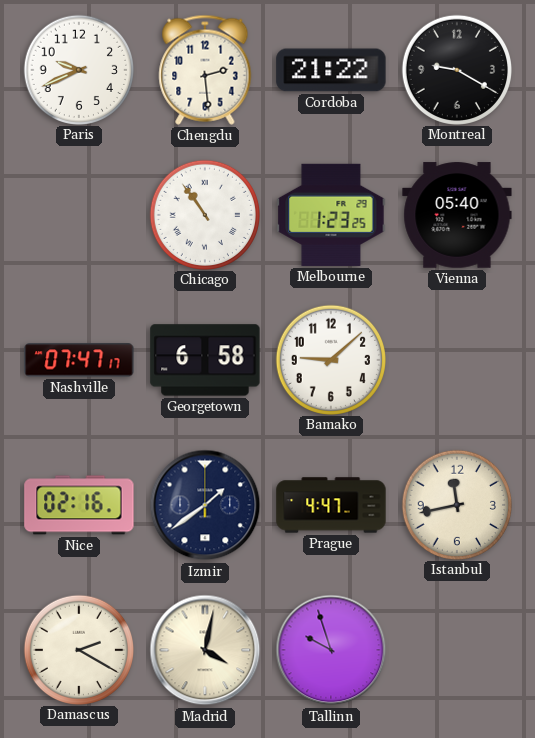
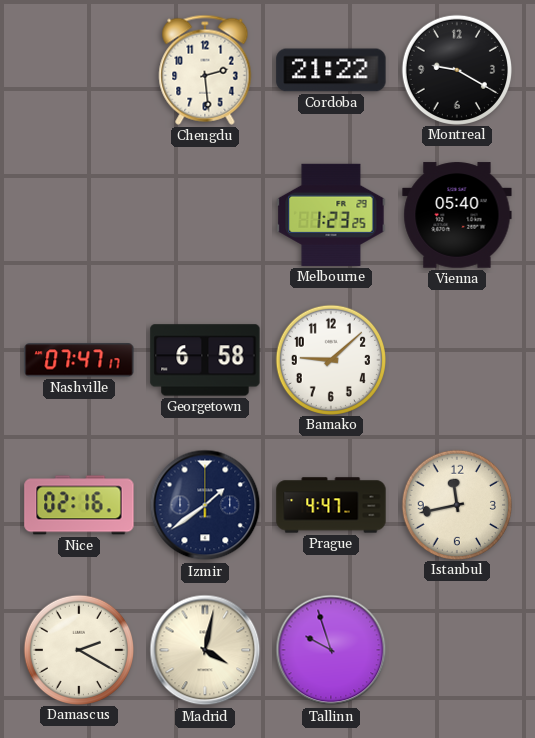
Paris: 9:41 -> none (78, 69)
Chicago: 10:54 -> none (204, 214)
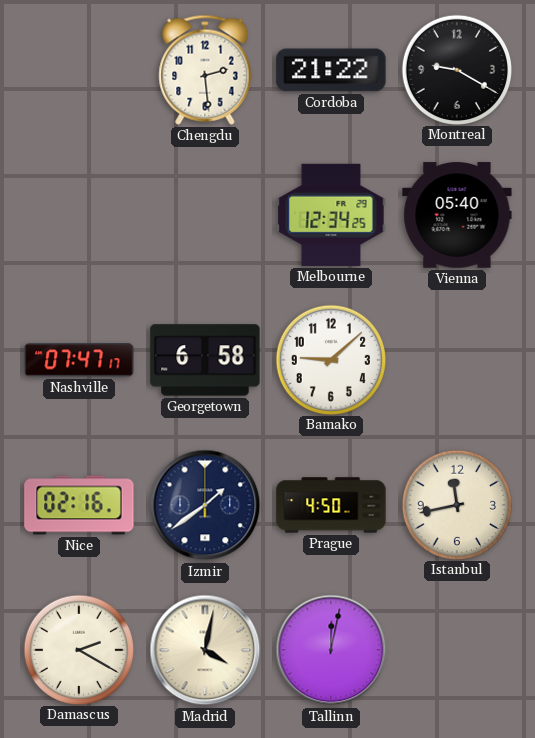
Melbourne: 1:23 -> 12:34 (331, 215)
Prague: 4:47 -> 4:50 (331, 505)
Tallinn: 9:57 -> 12:02 (331, 650)
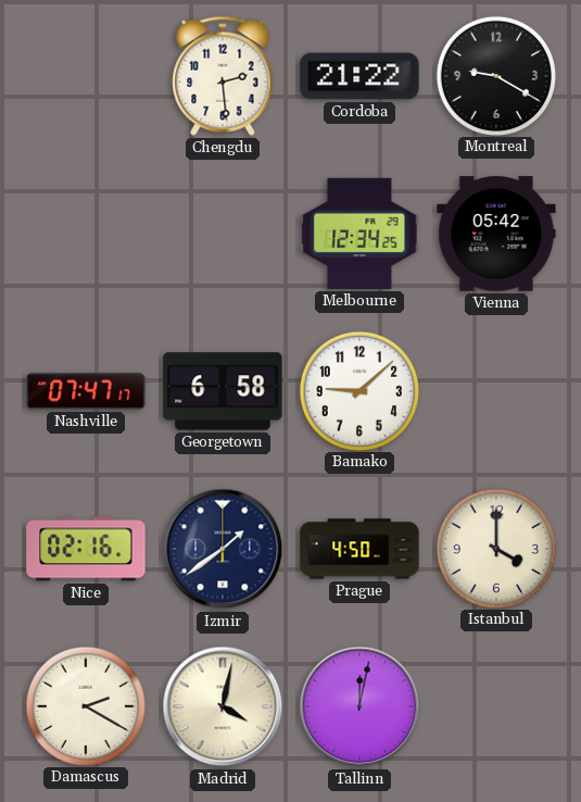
Vienna: 05:40 -> 05:42 (496, 234)
Istanbul: 11:43 -> 4:00 (495, 548)
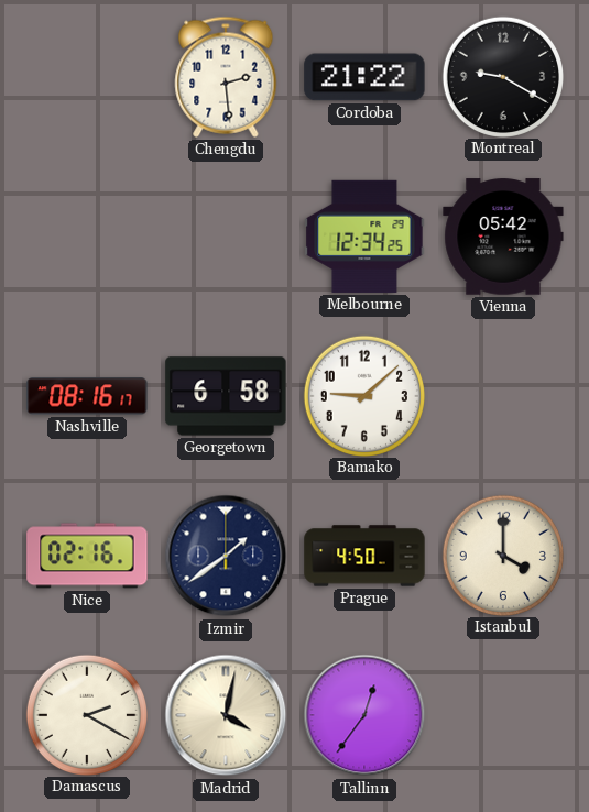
Nashville: 07:47 -> 08:16 (87, 396)
Tallinn: 12:02 -> 12:36 (364, 715)
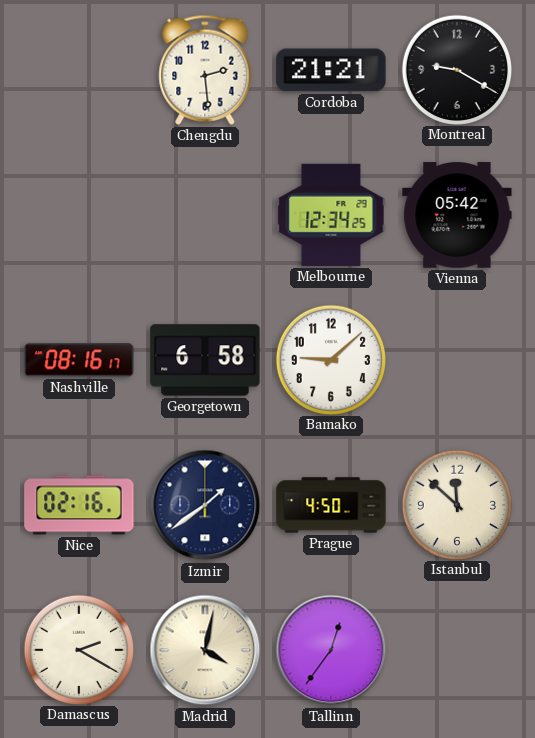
Cordoba: 21:22 -> 21:21 (331, 70)
Istanbul: 4:00 -> 11:52 (456, 504)
